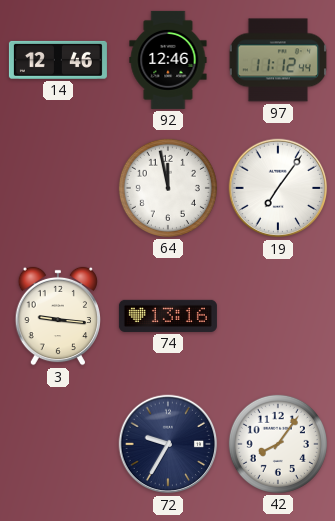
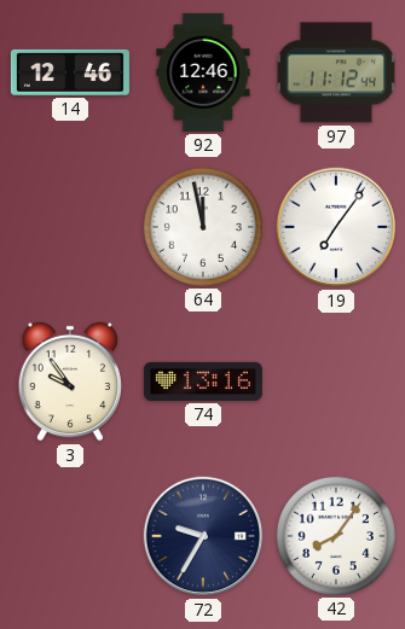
3: 9:16 -> 9:54 (69, 382)
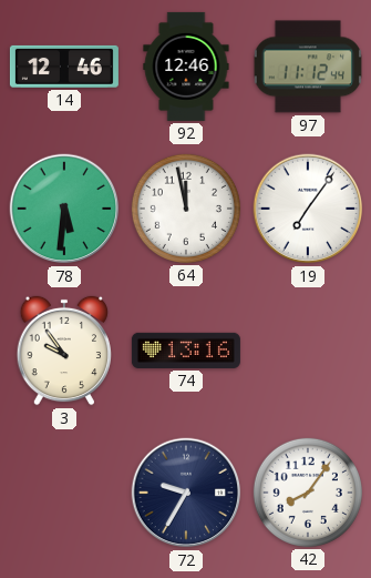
78: none -> 5:31 (64, 209)
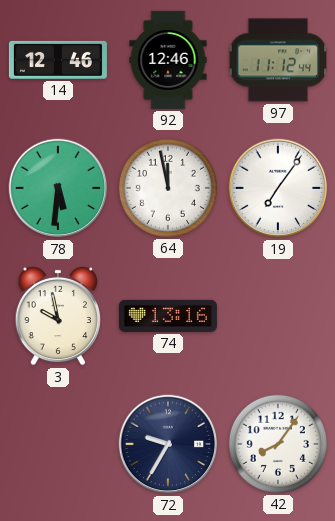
3: 9:54 -> 9:58 (57, 316)
